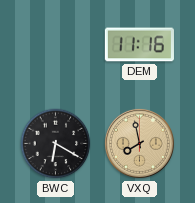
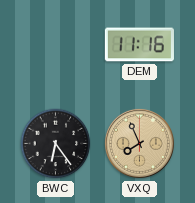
BWC: 6:20 -> 6:24 (56, 144)
VXQ: 7:58 -> 7:56 (139, 143)
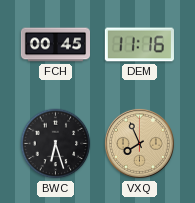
FCH: none -> 00:45 (55, 45)
BWC: 6:24 -> 6:27 (56, 144)
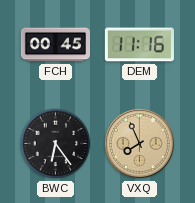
BWC: 6:27 -> 6:24 (56, 144)
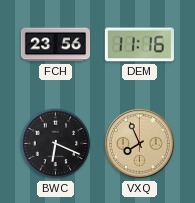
FCH: 00:45 -> 23:56 (55, 45)
BWC: 6:24 -> 6:19 (56, 144)
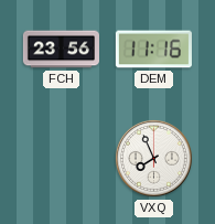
BWC: 6:19 -> none (56, 144)
VXQ dial: champagne -> white (153, 158)
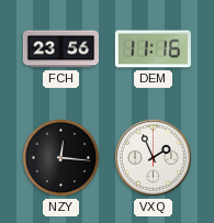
NZY: none -> 12:16 (61, 158)
VXQ: 7:56 -> 1:56 (153, 157)
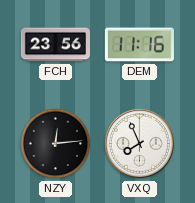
NZY: 12:16 -> 12:14 (56, 144)
VXQ: 1:56 -> 7:56 (139, 143)
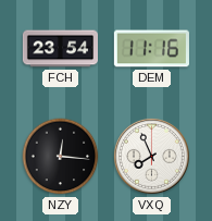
FCH: 23:56 -> 23:54 (60, 49)
NZY: 12:14 -> 12:16 (61, 157)
